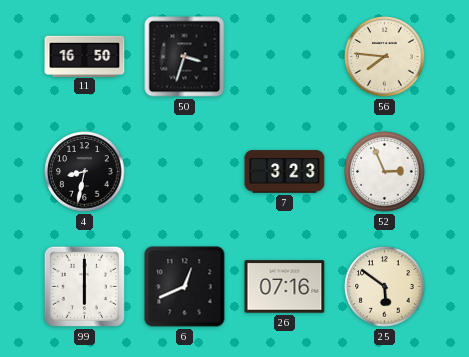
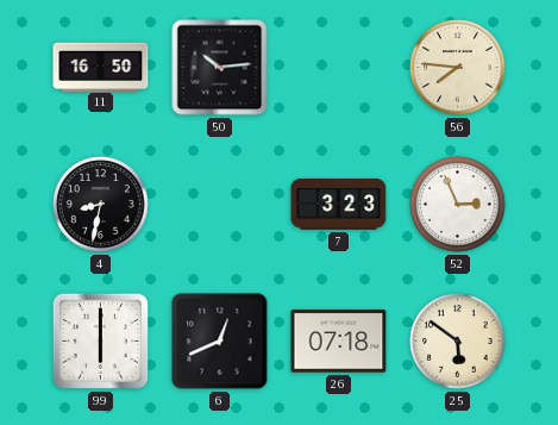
50: 3:33 -> 10:14 (220, 68)
26: 07:16 -> 07:18 (339, 342)
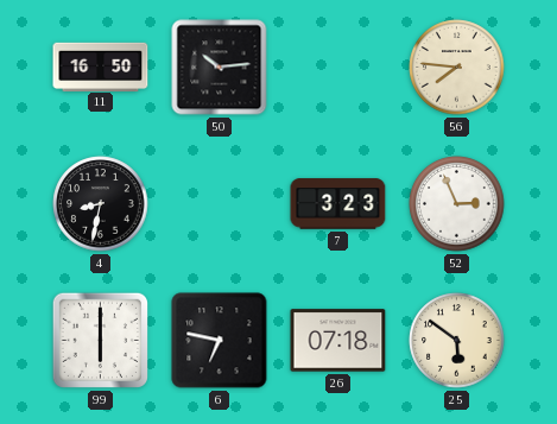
6: 12:41 -> 6:47 (220, 341)
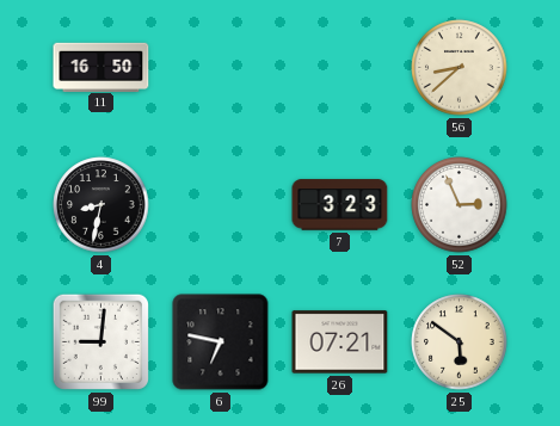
50: 10:14 -> none (220, 68)
56: 7:46 -> 8:38 (460, 68)
99: 6:00 -> 9:01 (100, 341)
26: 07:18 -> 07:21 (340, 342)
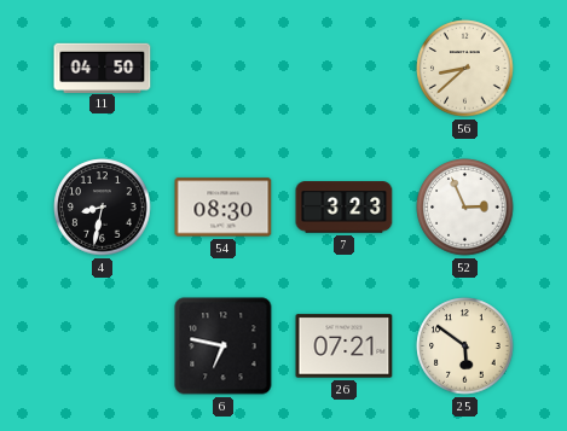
11: 16:50 -> 04:50 (103, 68)
54: none -> 08:30 (224, 208)
99: 9:01 -> none (100, 341)
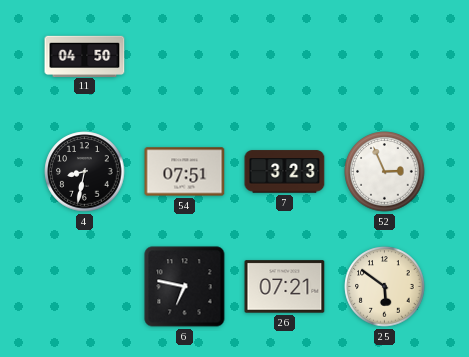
56: 8:38 -> none (465, 69)
54: 08:30 -> 07:51 (185, 172)
